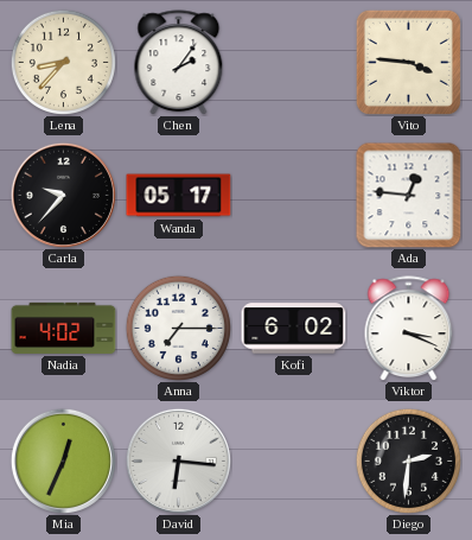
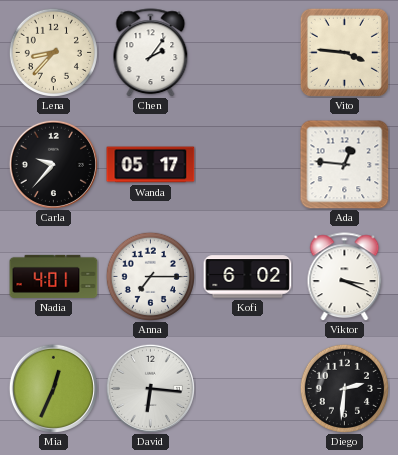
Nadia: 4:02 -> 4:01 (54, 276)
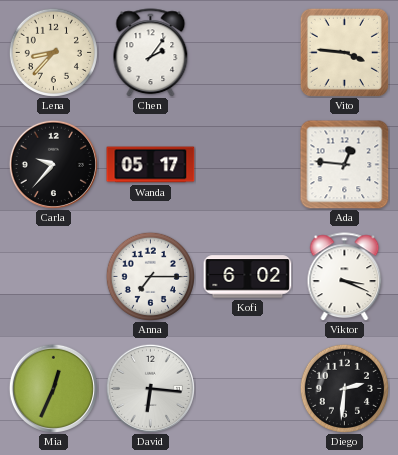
Nadia: 4:01 -> none (54, 276)
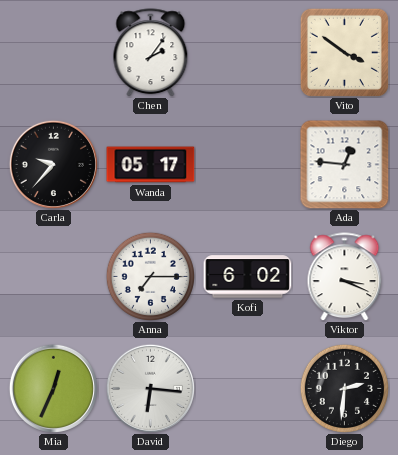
Lena: 8:37 -> none (53, 52)
Vito: 3:46 -> 3:51 (344, 52)
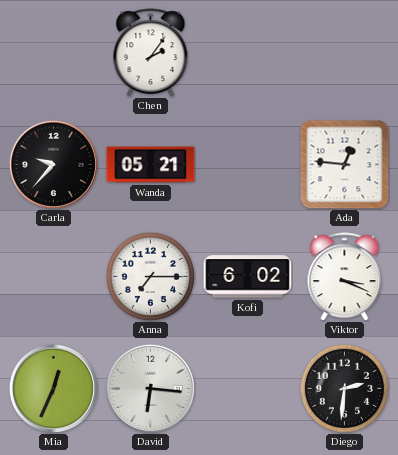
Vito: 3:51 -> none (344, 52)
Wanda: 05:17 -> 05:21 (151, 165)
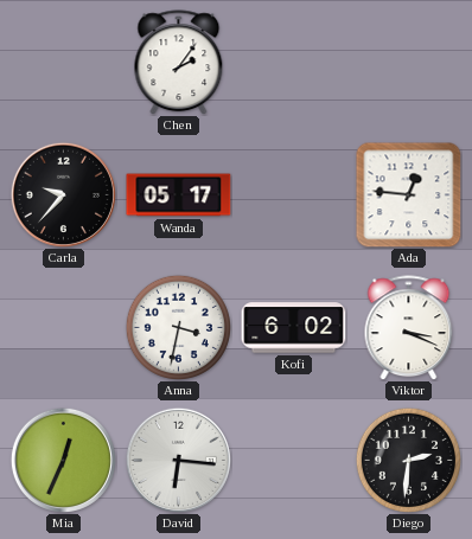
Wanda: 05:21 -> 05:17 (179, 195)
Anna: 7:15 -> 3:32 (178, 327)
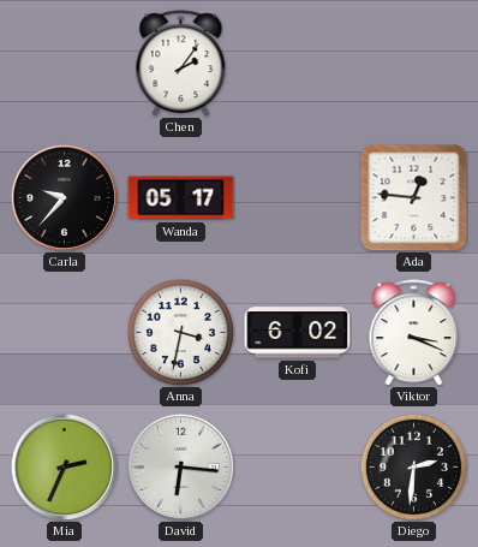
Mia: 12:34 -> 2:34 (64, 466)
